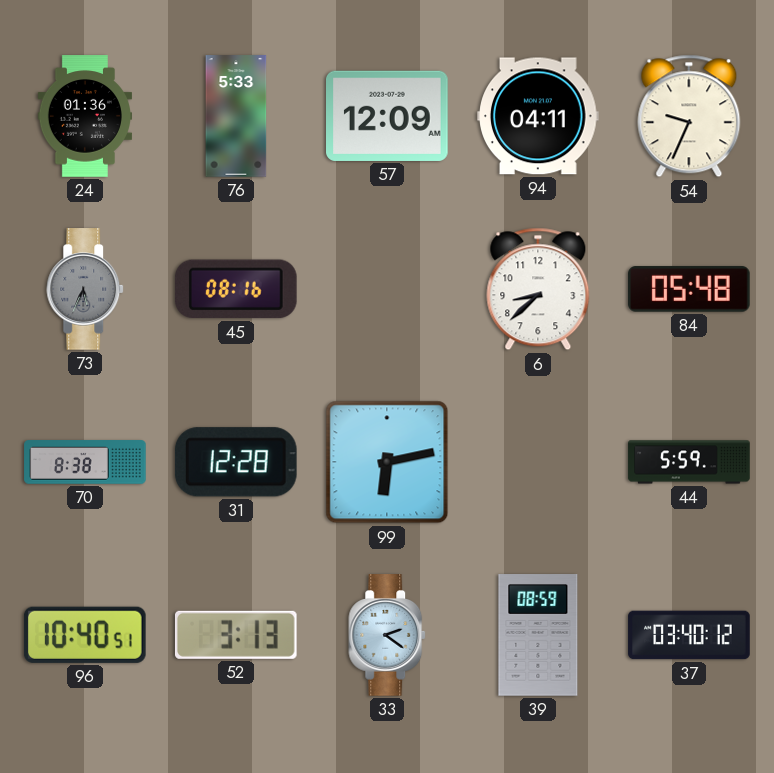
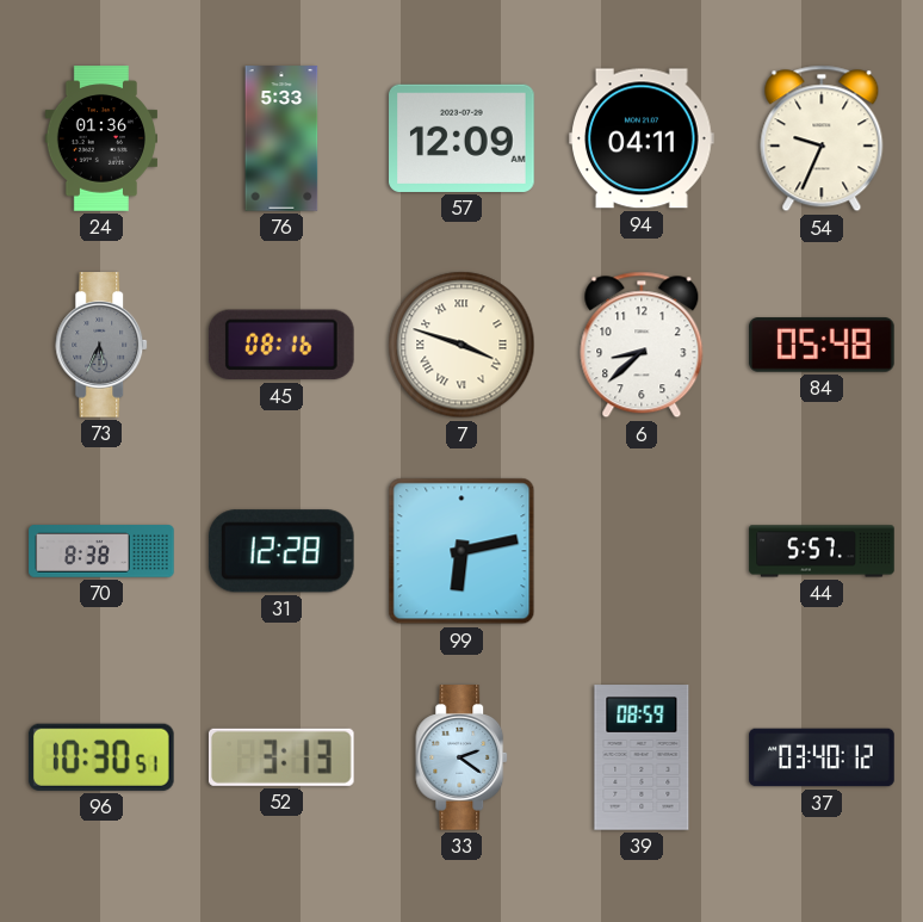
7: none -> 3:48 (461, 345)
44: 5:59 -> 5:57 (822, 551)
96: 10:40 -> 10:30 (101, 757)
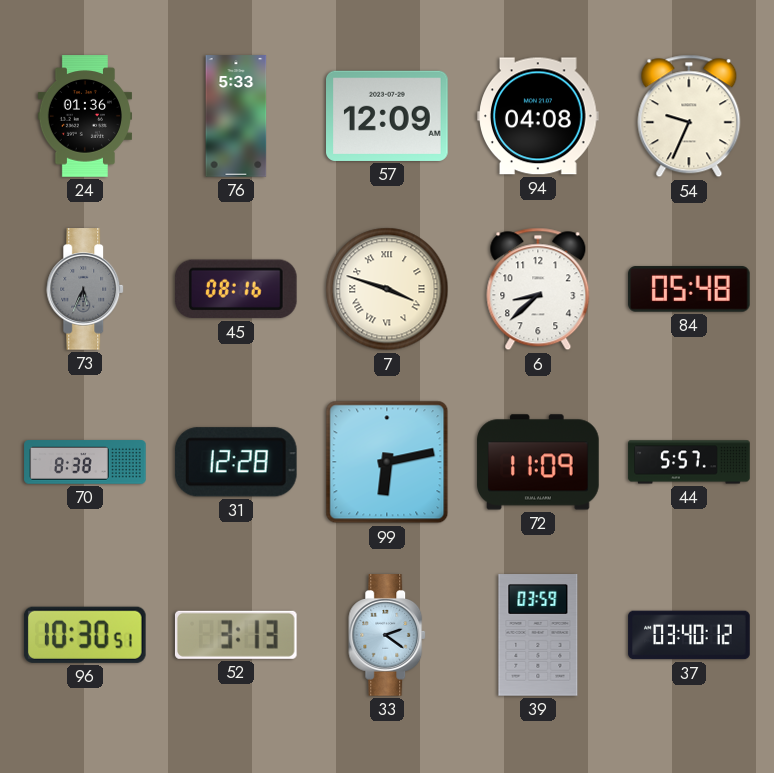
94: 04:11 -> 04:08 (539, 116)
72: none -> 11:09 (538, 462)
39: 08:59 -> 03:59 (538, 635)
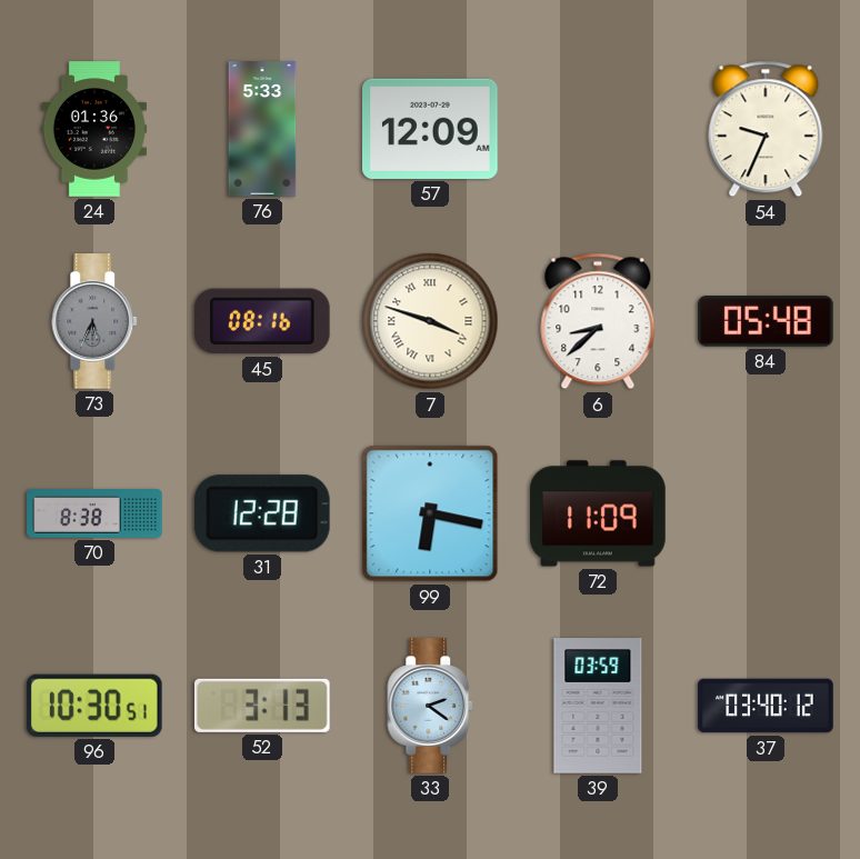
94: 04:08 -> none (539, 116)
99: 6:13 -> 6:17 (430, 513)
44: 5:57 -> none (689, 462)
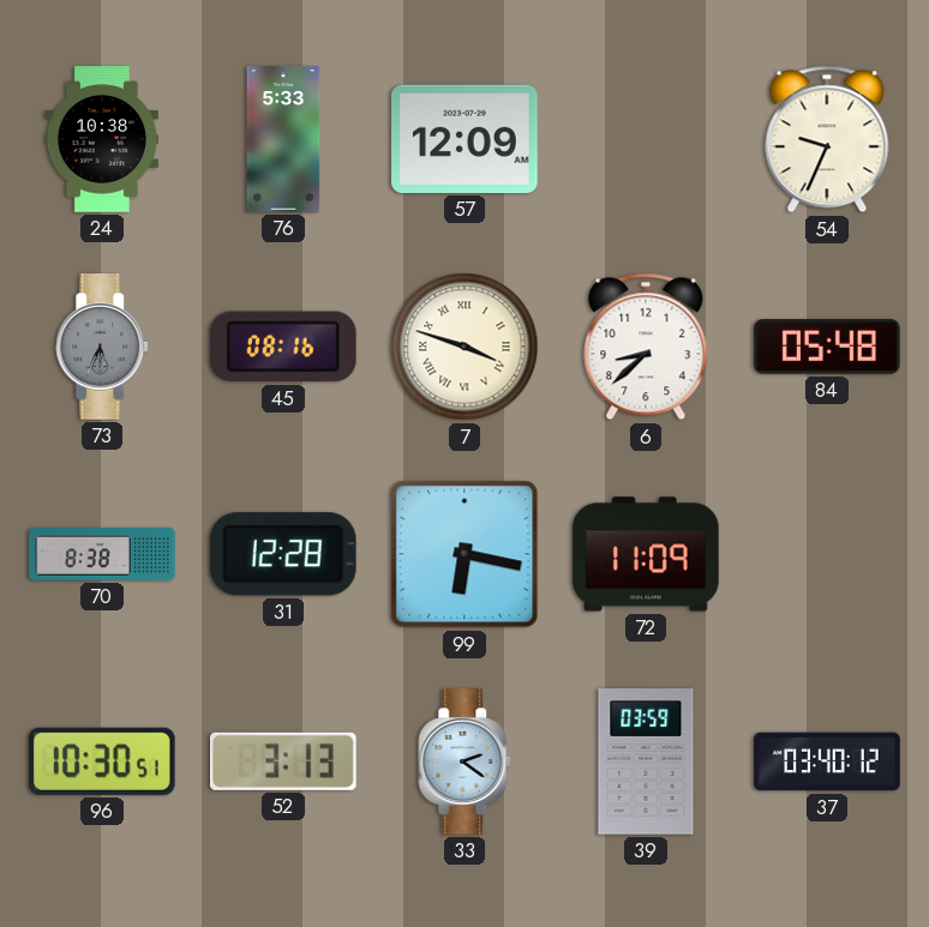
24: 01:36 -> 10:38 (101, 139)
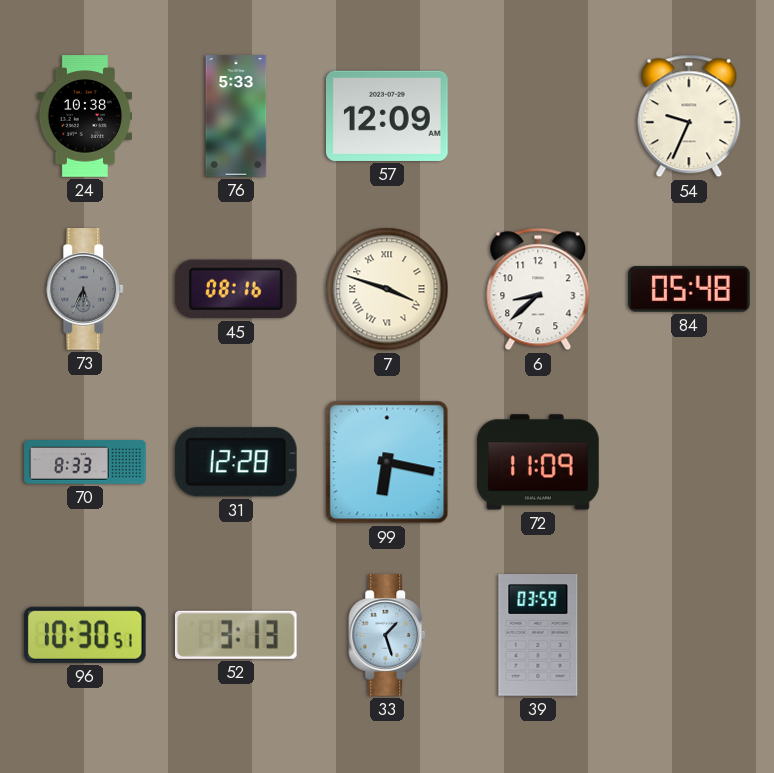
70: 8:38 -> 8:33 (85, 462)
33: 2:21 -> 1:27 (388, 635)
37: 03:40 -> none (827, 762)
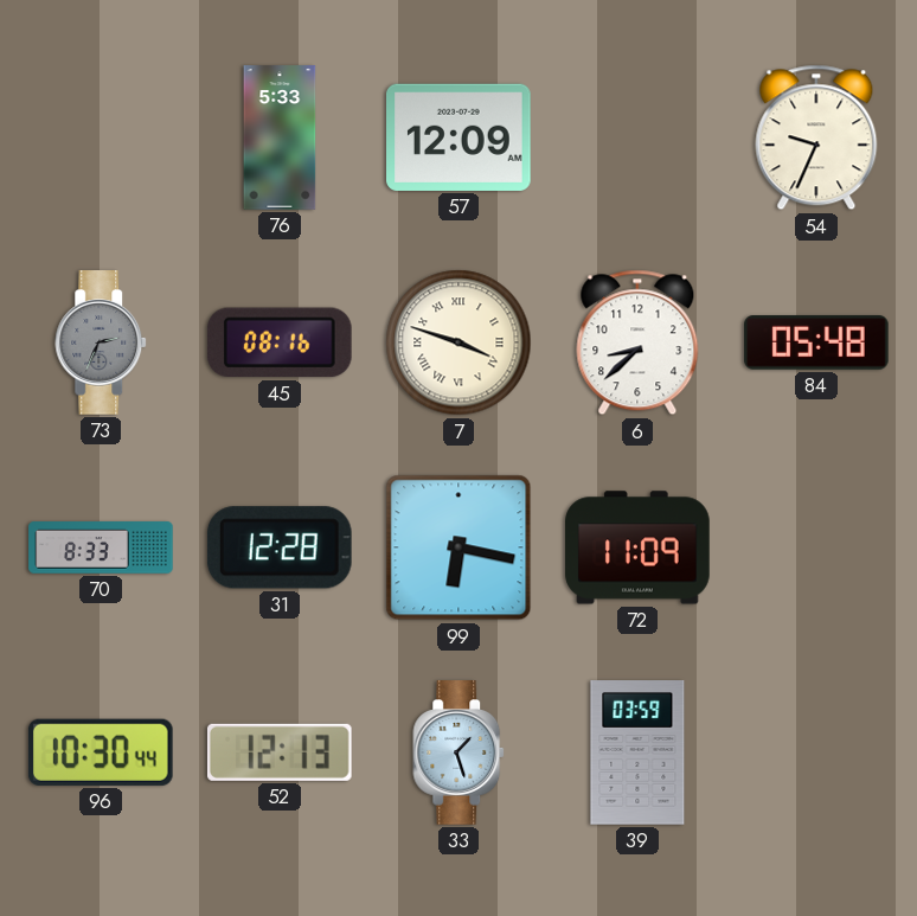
24: 10:38 -> none (84, 116)
73: 5:34 -> 2:34 (102, 342)
96: 10:30:51 -> 10:30:44 (101, 752)
52: 3:13 -> 12:13 (280, 752)
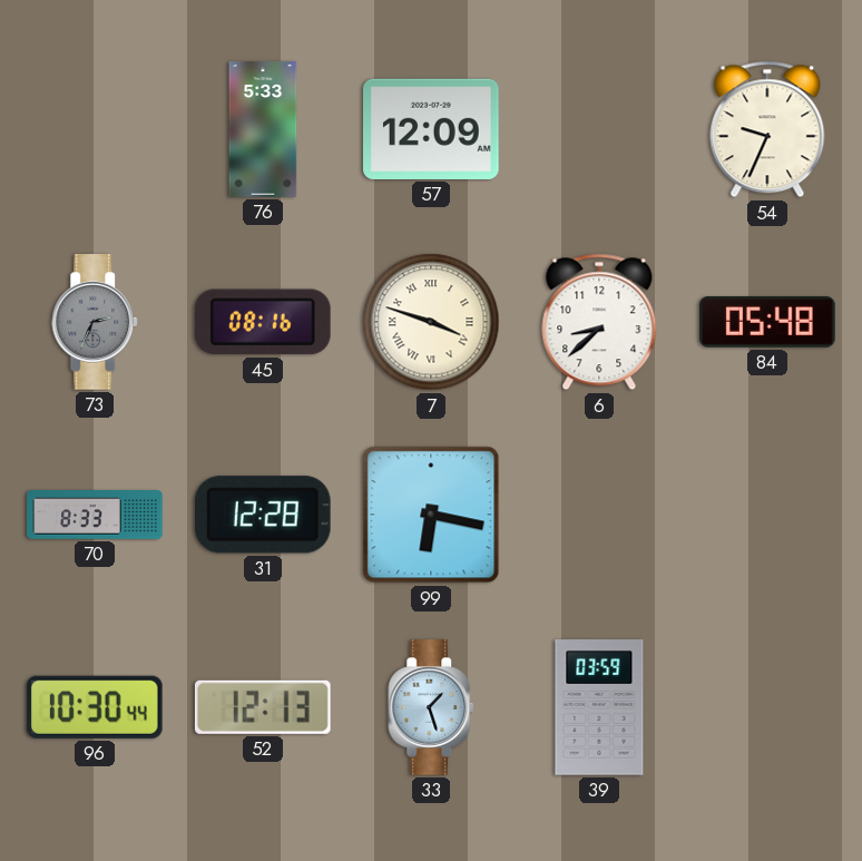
72: 11:09 -> none (637, 547)
